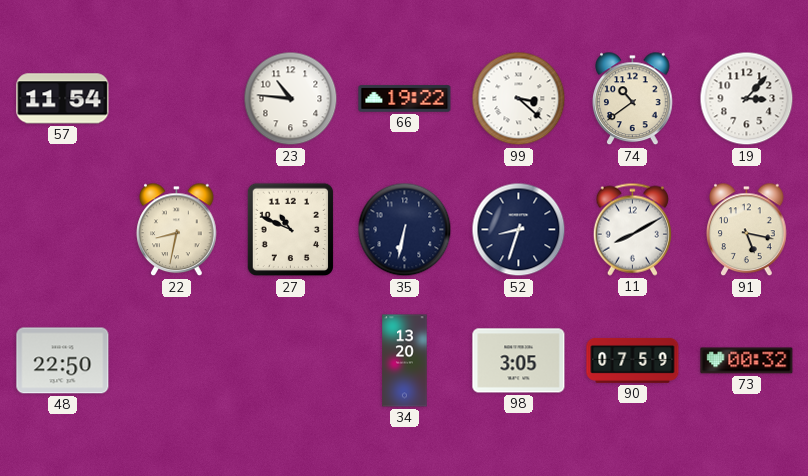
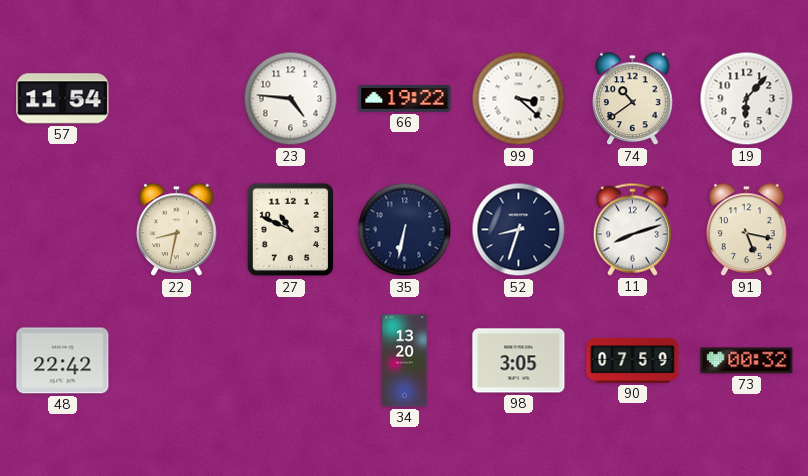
23: 10:46 -> 4:46 (291, 99)
19: 3:07 -> 6:07 (747, 99)
11: 8:10 -> 8:12 (632, 229)
48: 22:50 -> 22:42 (63, 361)
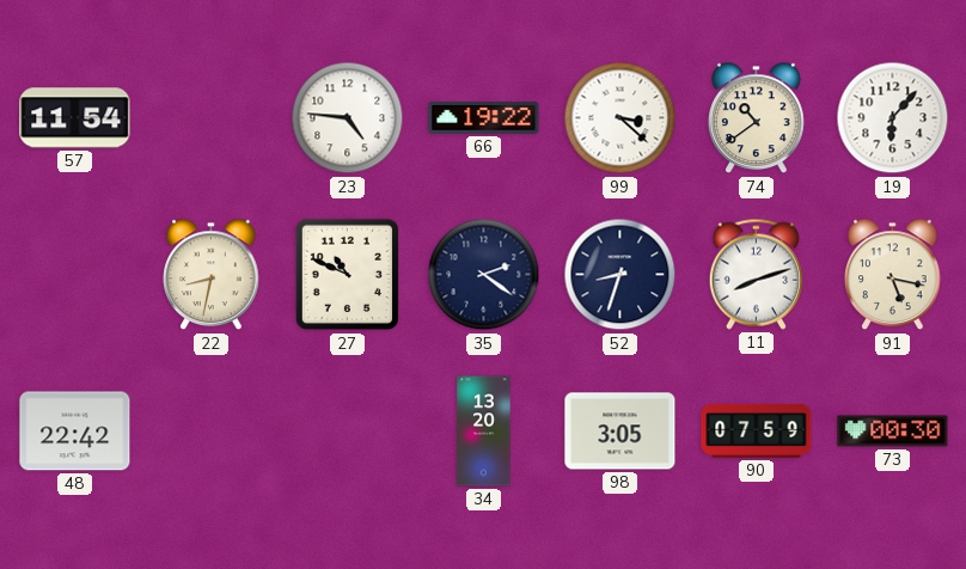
35: 6:32 -> 2:21 (484, 275)
73: 00:32 -> 00:30 (893, 432)
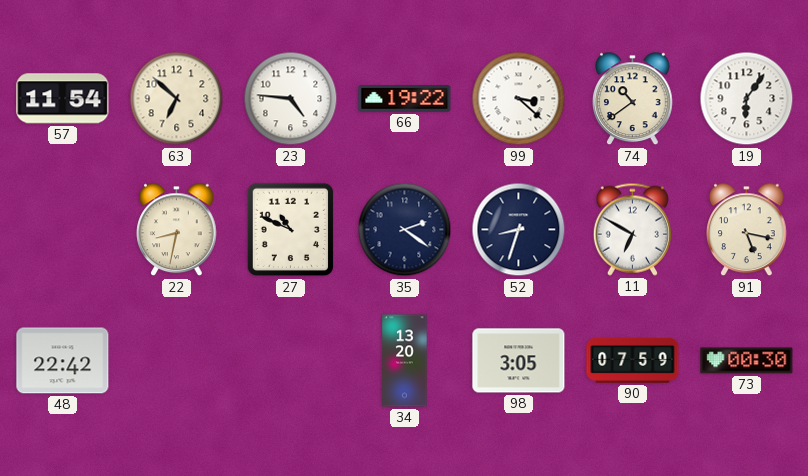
63: none -> 6:52 (177, 99)
19: 6:07 -> 6:06 (747, 99)
11: 8:12 -> 6:50 (632, 229)
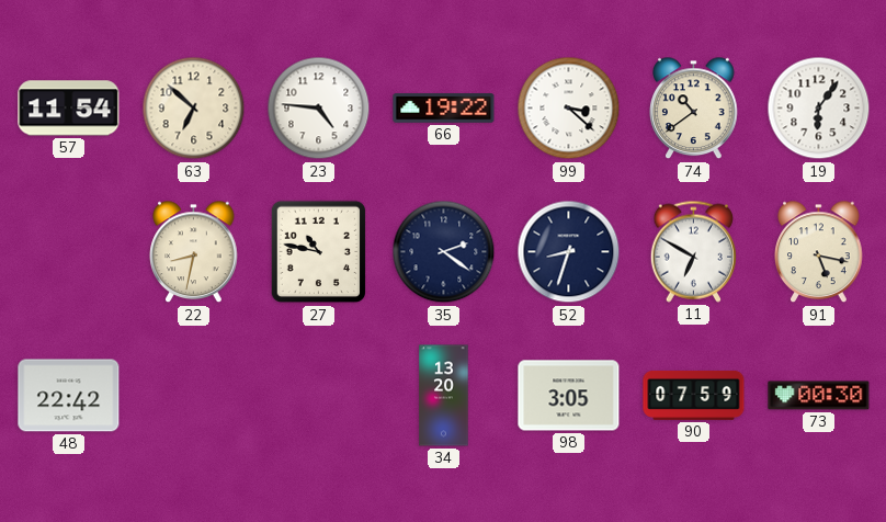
27: 10:49 -> 10:47 (318, 252)
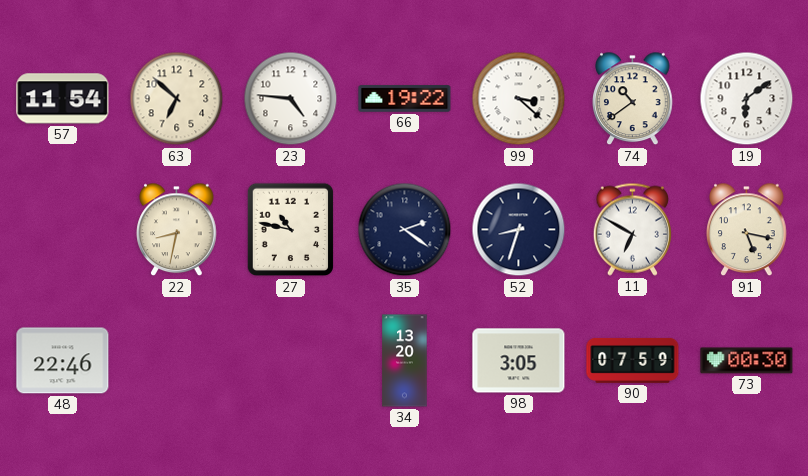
19: 6:06 -> 6:09 (747, 99)
48: 22:42 -> 22:46 (63, 361)
